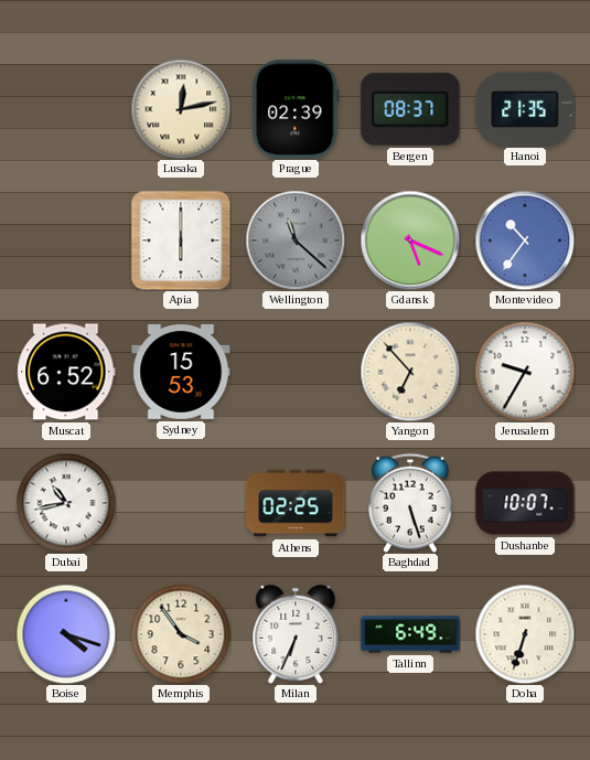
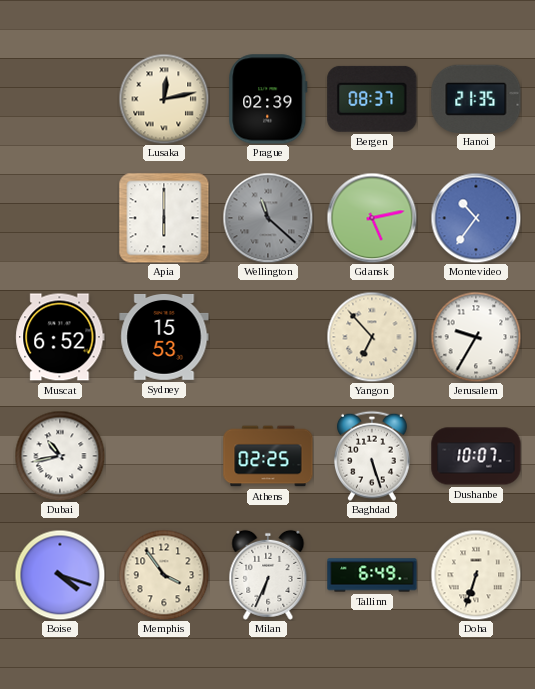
Gdansk: 5:19 -> 5:13 (372, 218)
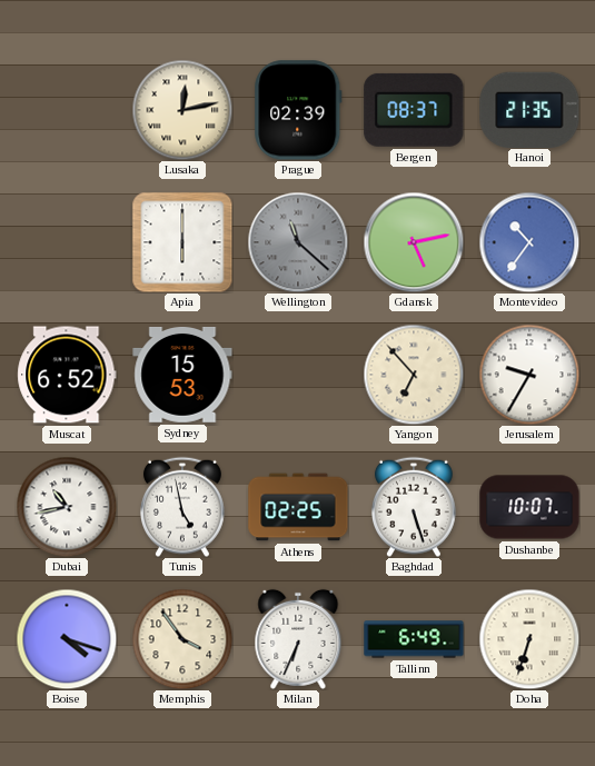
Tunis: none -> 4:58 (182, 507)
